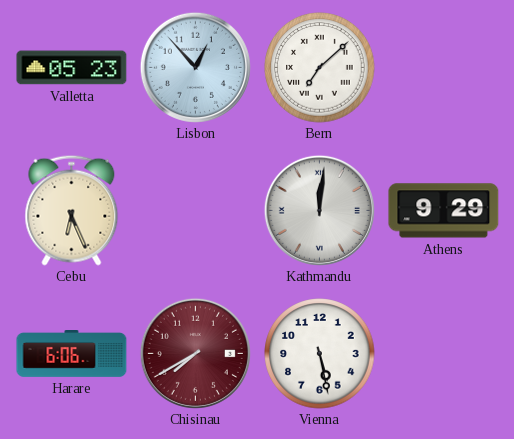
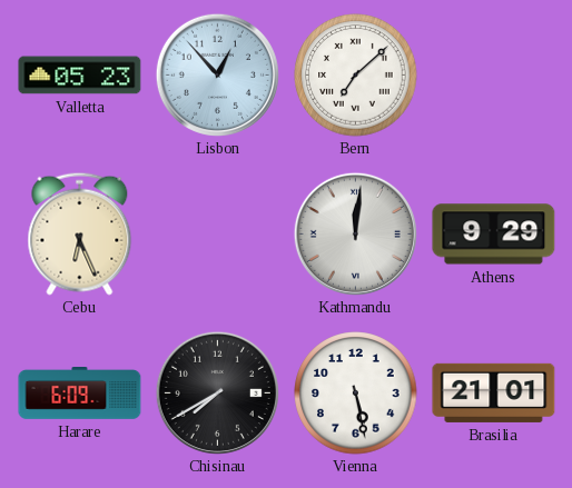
Harare: 6:06 -> 6:09 (80, 394)
Chisinau dial: burgundy -> black (217, 392)
Brasilia: none -> 21:01 (494, 392)
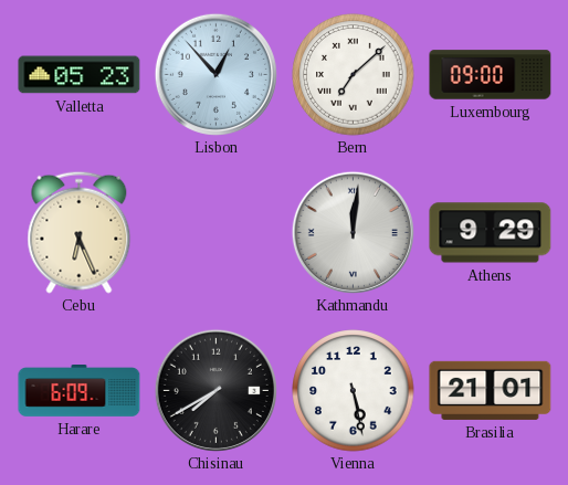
Luxembourg: none -> 09:00 (491, 75)
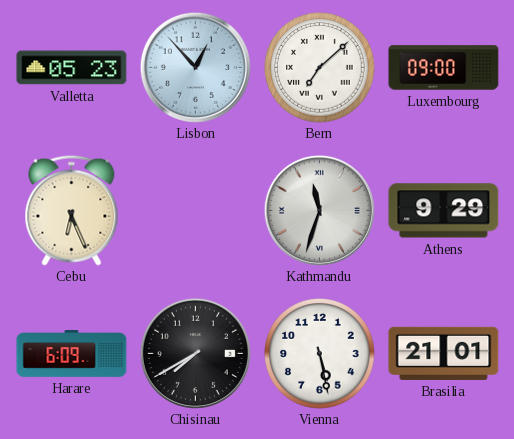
Kathmandu: 12:01 -> 11:33 (319, 210)
